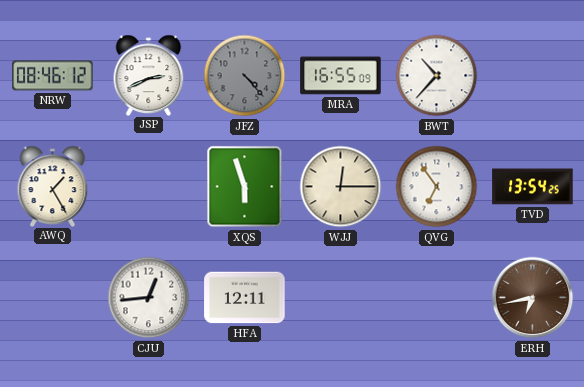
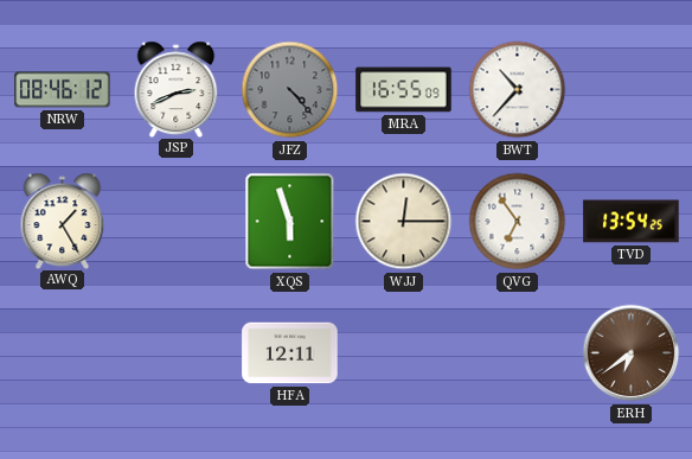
CJU: 12:44 -> none (149, 298)
ERH: 6:43 -> 6:39 (632, 353)
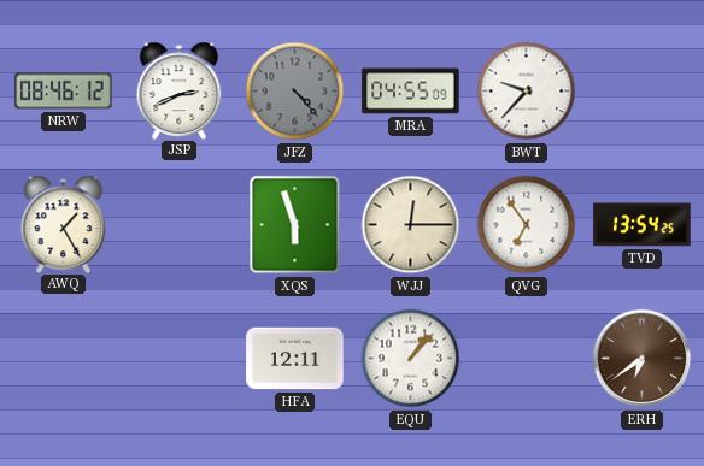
MRA: 16:55 -> 04:55 (411, 92)
BWT: 10:37 -> 9:37 (527, 92)
EQU: none -> 1:07 (411, 359)
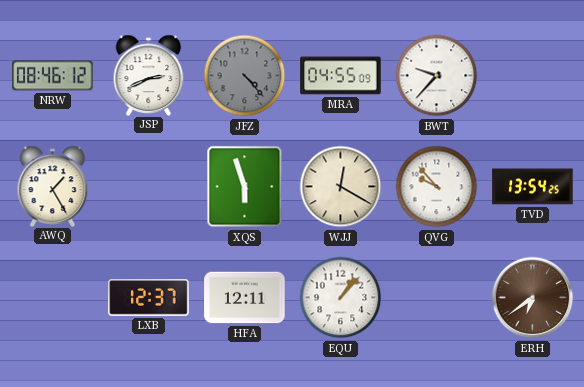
WJJ: 12:15 -> 12:20 (341, 187)
QVG: 6:54 -> 9:53 (437, 187)
LXB: none -> 12:37 (149, 298)
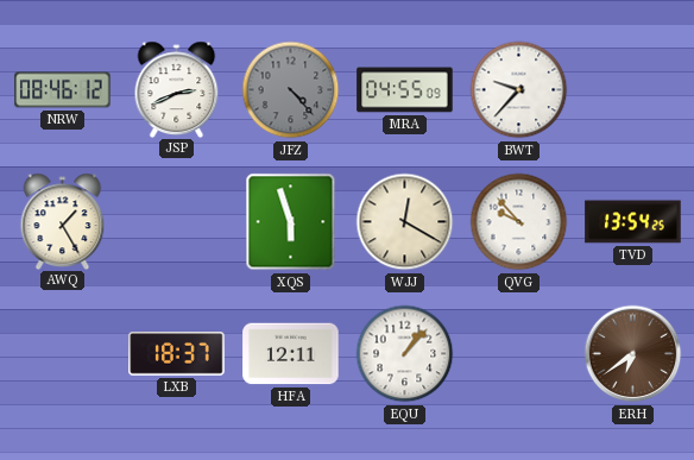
LXB: 12:37 -> 18:37 (177, 354)
